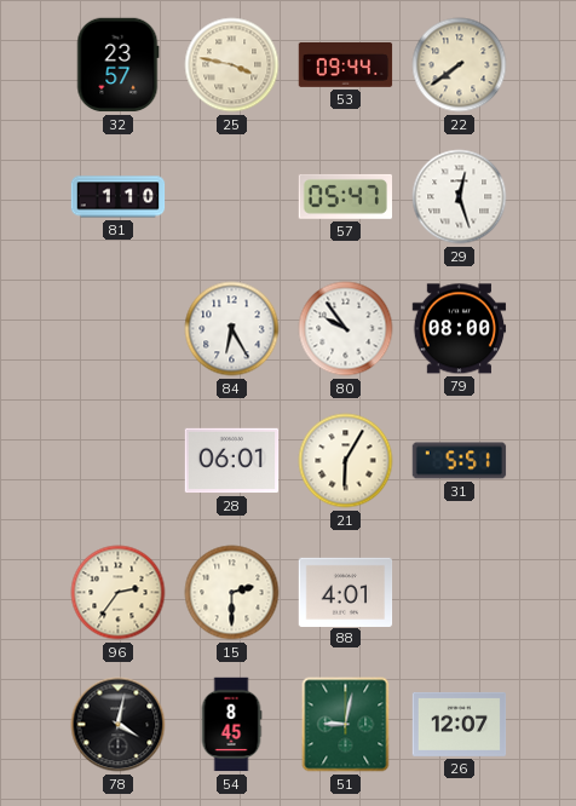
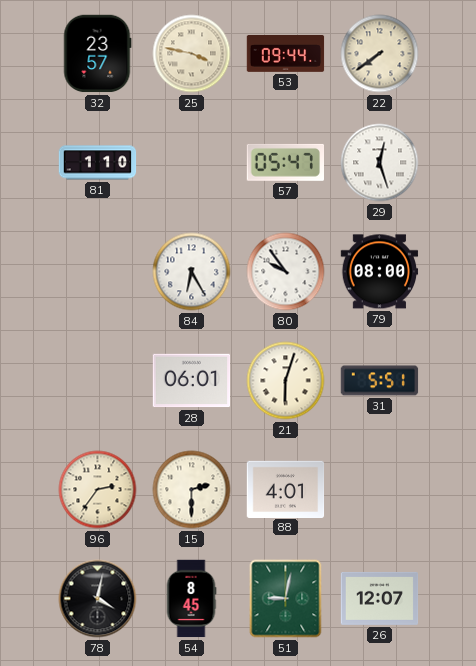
21: 6:05 -> 6:03 (286, 381)
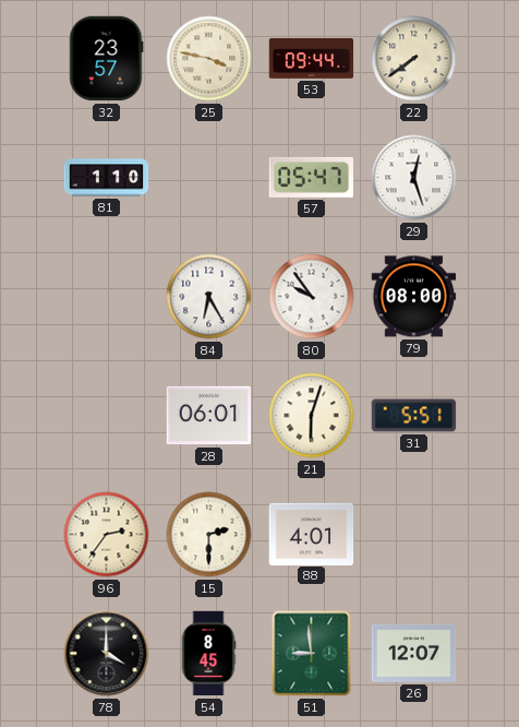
78: 4:02 -> 4:00 (107, 654)
51: 9:02 -> 8:59 (312, 654)
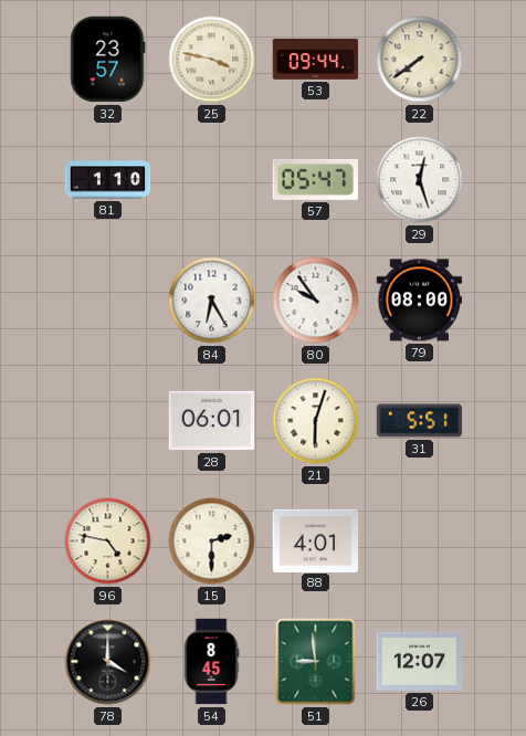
96: 2:36 -> 4:47 (108, 542)
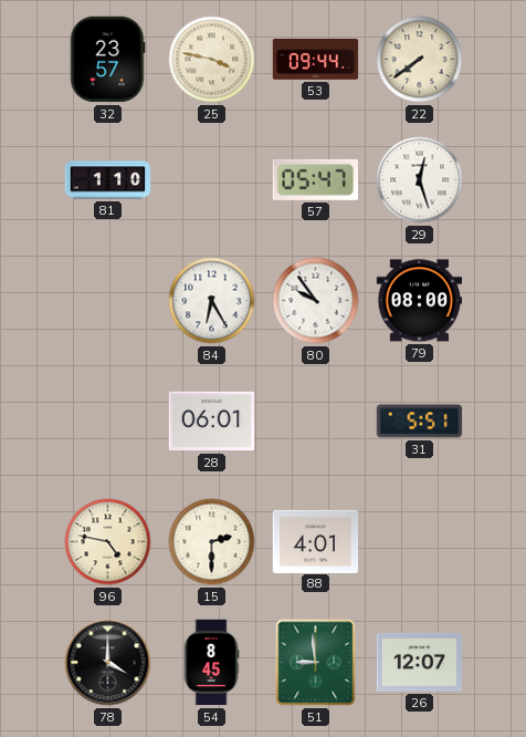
21: 6:03 -> none (316, 421)
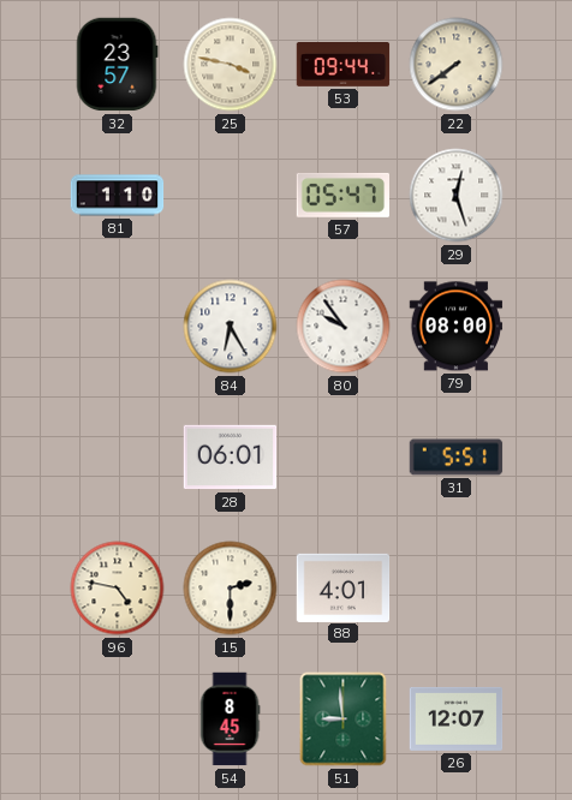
78: 4:00 -> none (108, 663)
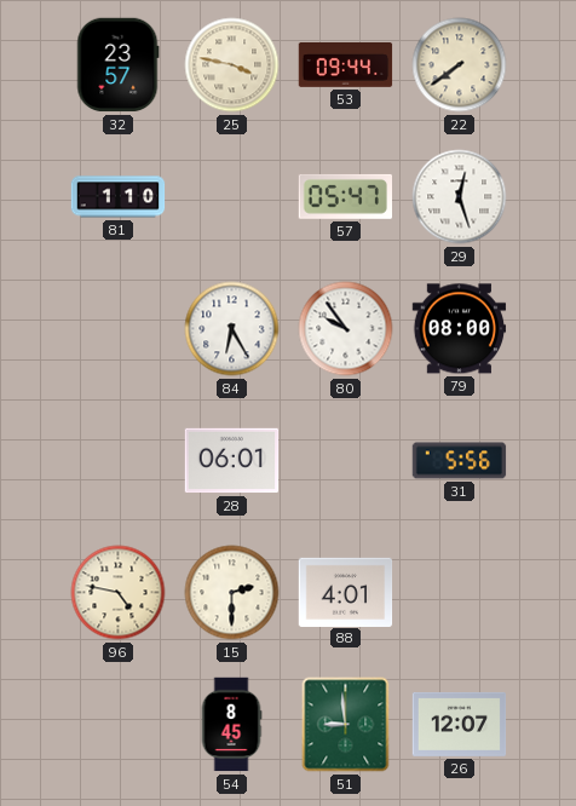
31: 5:51 -> 5:56 (460, 461)
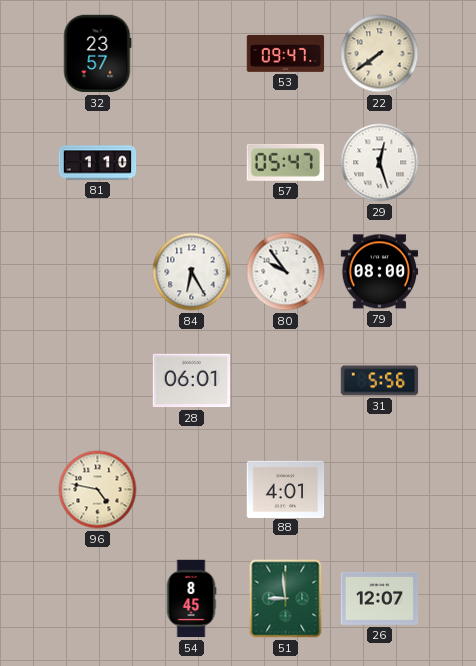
25: 3:47 -> none (232, 65)
53: 09:44 -> 09:47 (286, 54)
15: 2:30 -> none (232, 593)
